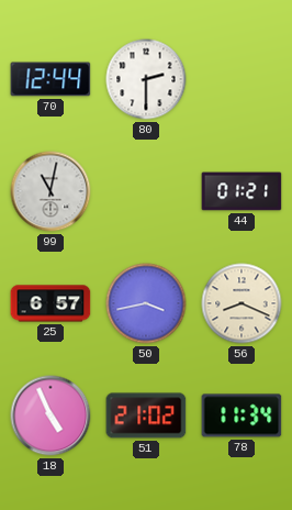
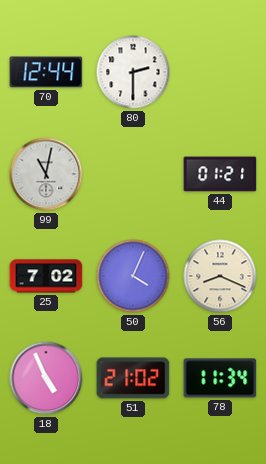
25: 6:57 -> 7:02 (46, 276)
50: 3:43 -> 4:04 (133, 276)
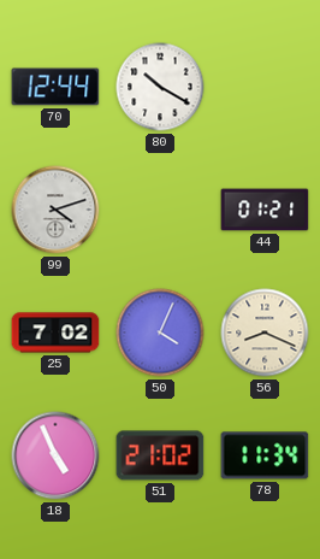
80: 2:30 -> 10:20 (160, 87)
99: 11:02 -> 4:12 (55, 210)
